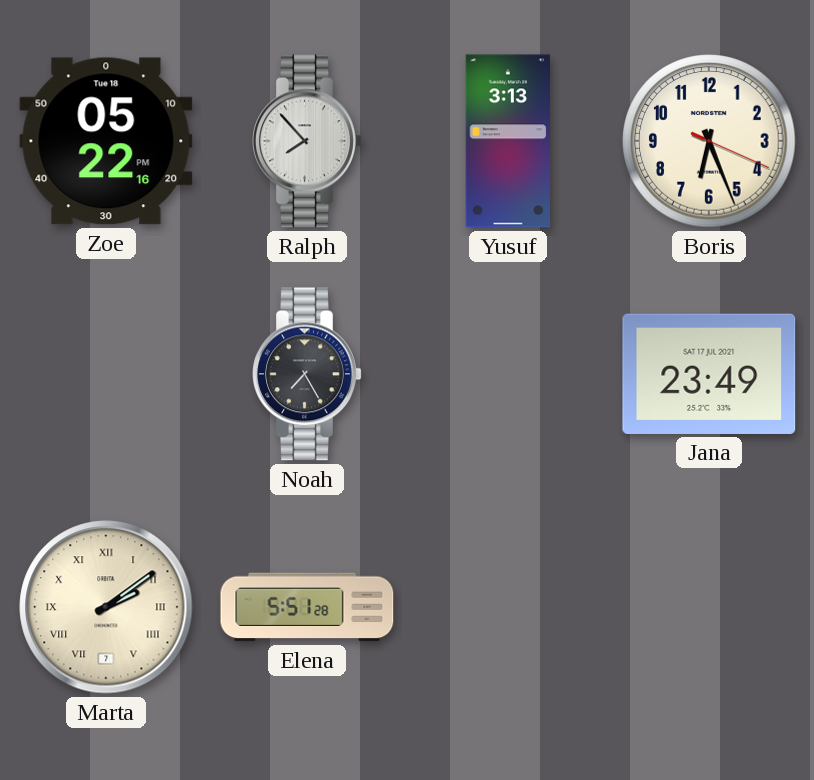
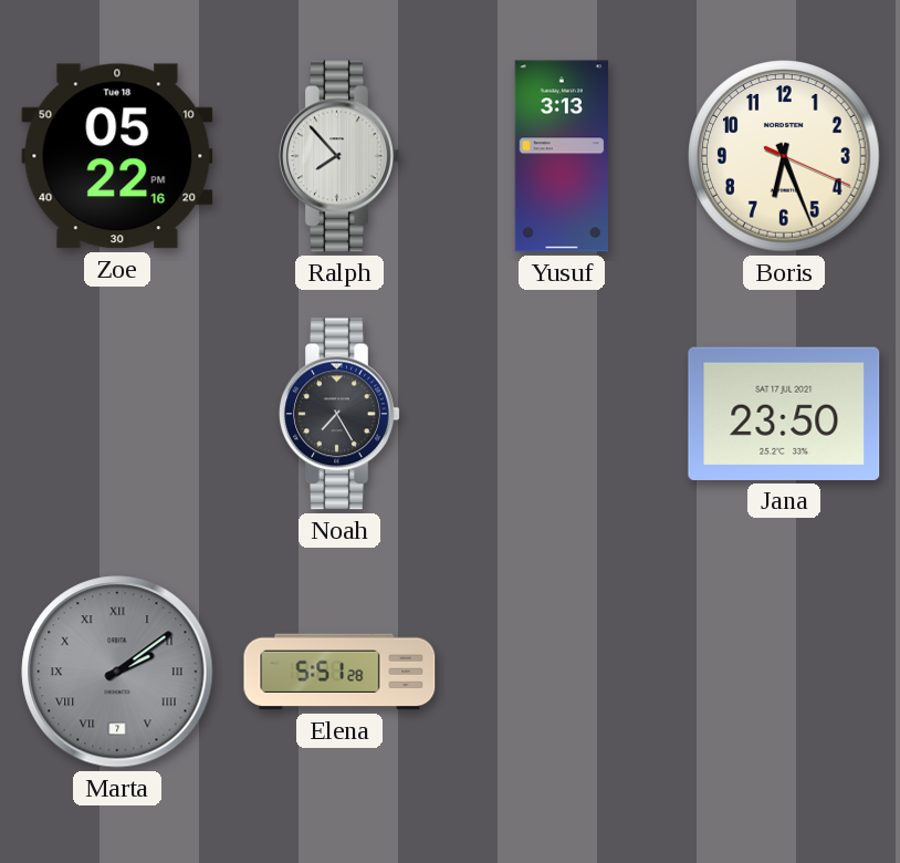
Jana: 23:49 -> 23:50 (784, 414)
Marta dial: cream -> grey (117, 672)
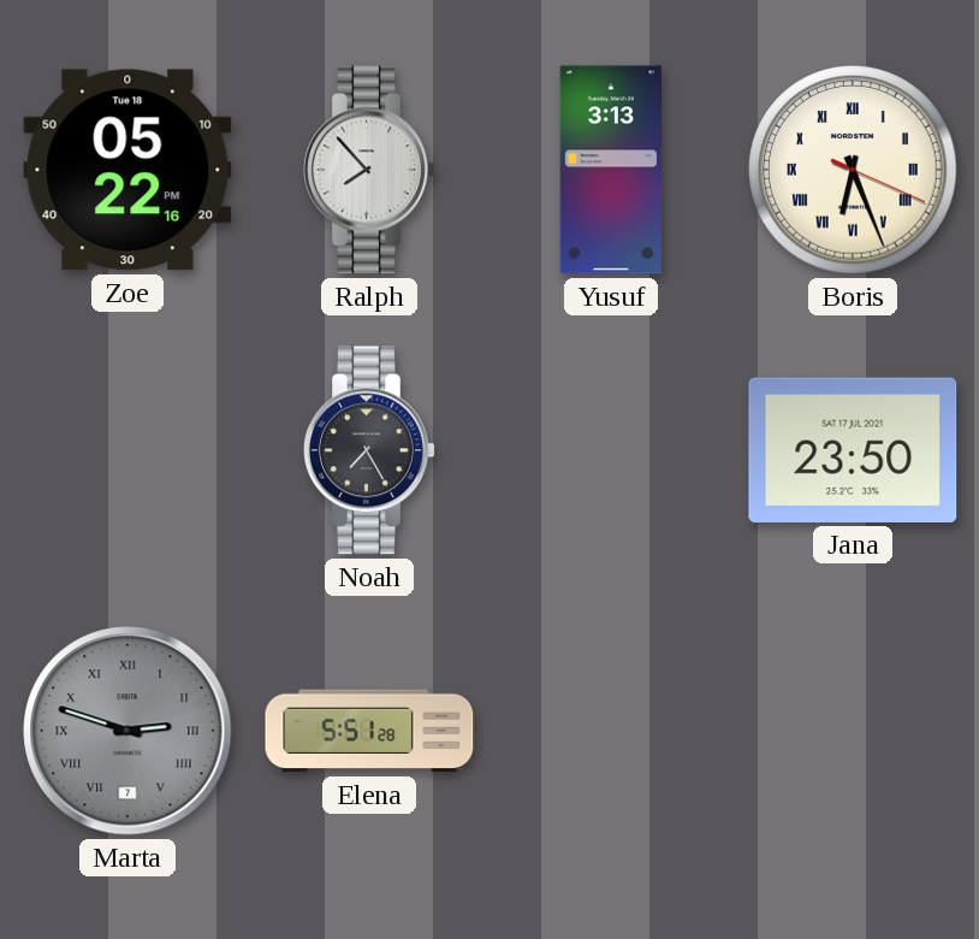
Boris numerals: Arabic -> Roman (853, 170)
Marta: 2:09 -> 2:48 (127, 731)
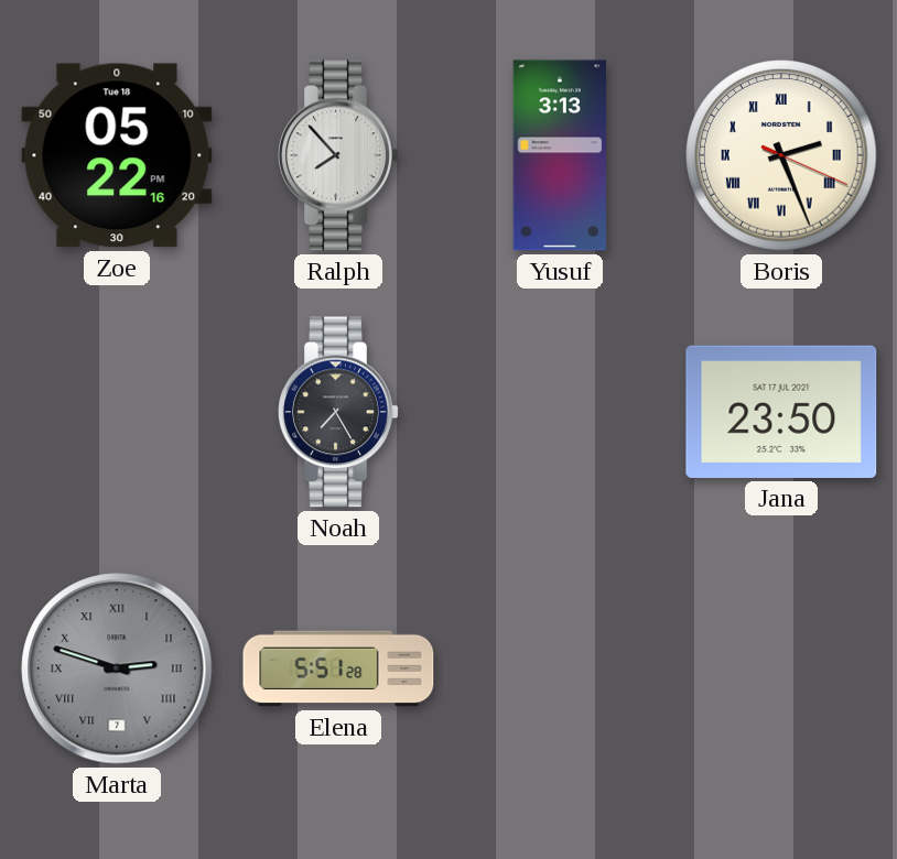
Boris: 6:26 -> 2:26 (781, 155)
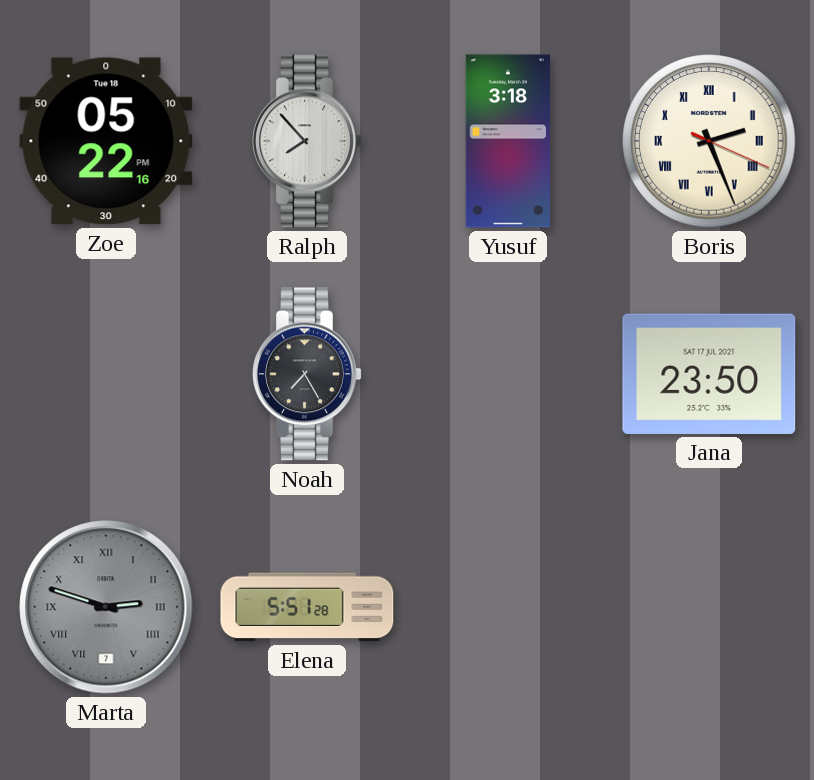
Yusuf: 3:13 -> 3:18 (507, 141)
